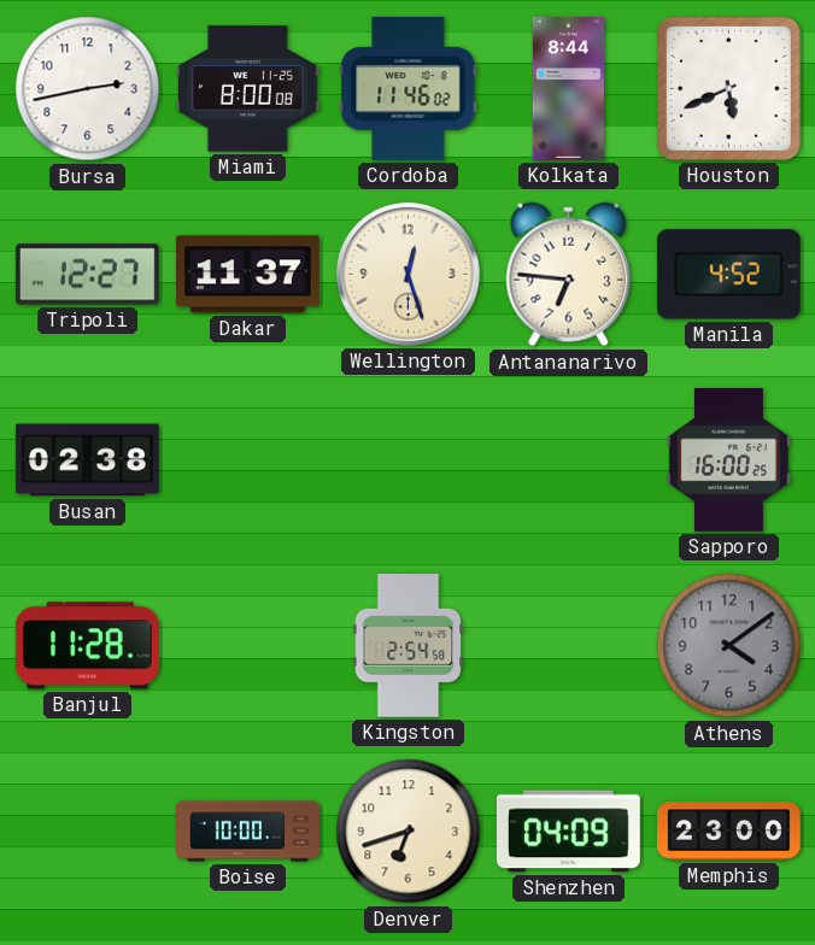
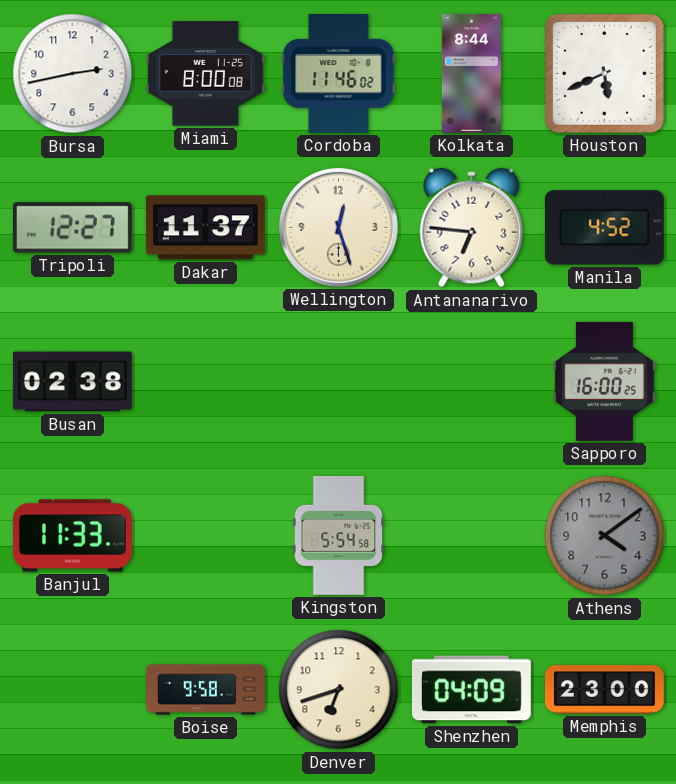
Banjul: 11:28 -> 11:33 (72, 536)
Kingston: 2:54 -> 5:54 (339, 535)
Boise: 10:00 -> 9:58 (206, 690)
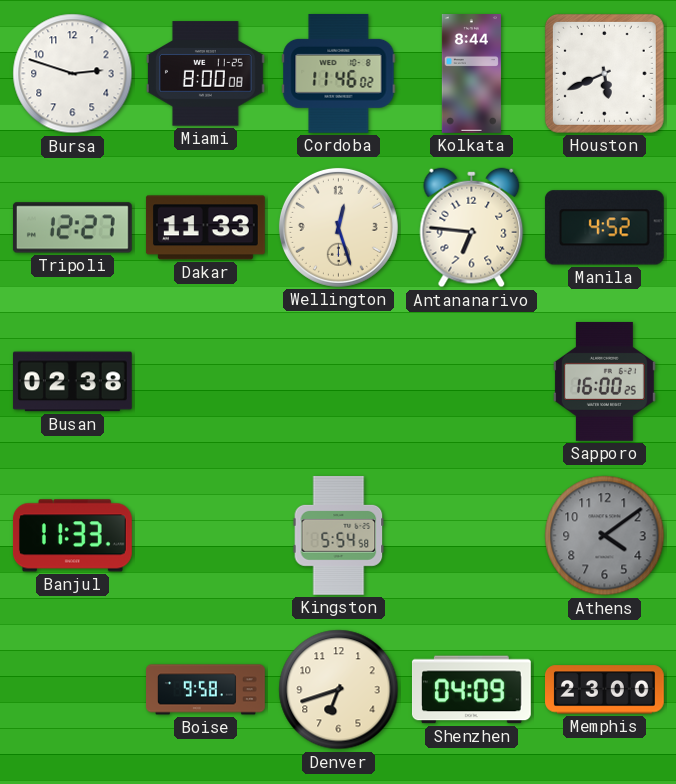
Bursa: 2:43 -> 2:48 (73, 74)
Dakar: 11:37 -> 11:33 (205, 228)
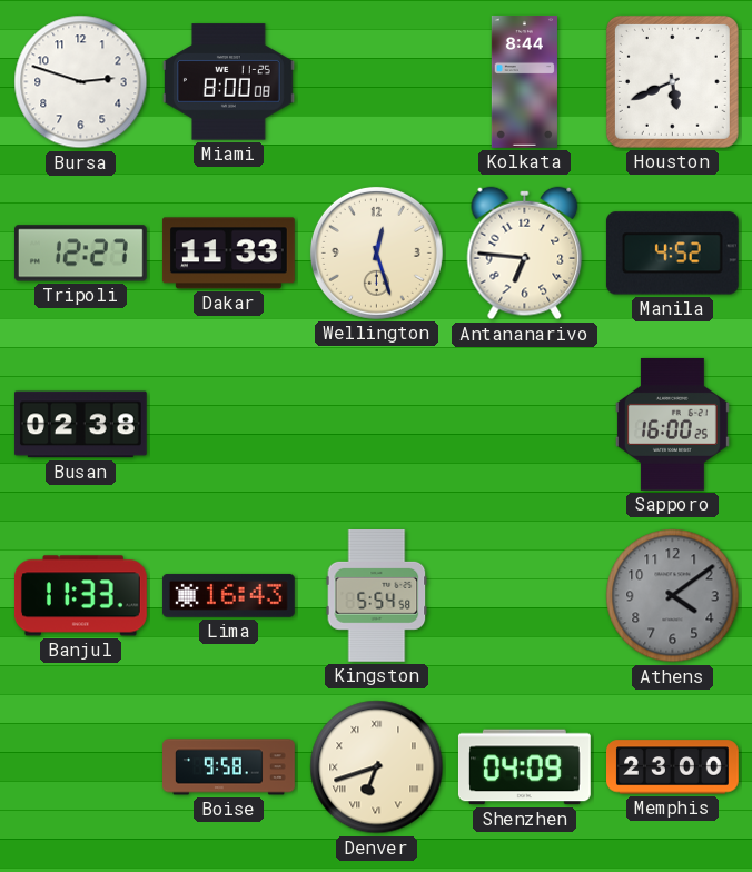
Cordoba: 11:46 -> none (339, 73)
Lima: none -> 16:43 (228, 595)
Denver numerals: Arabic -> Roman (377, 767)
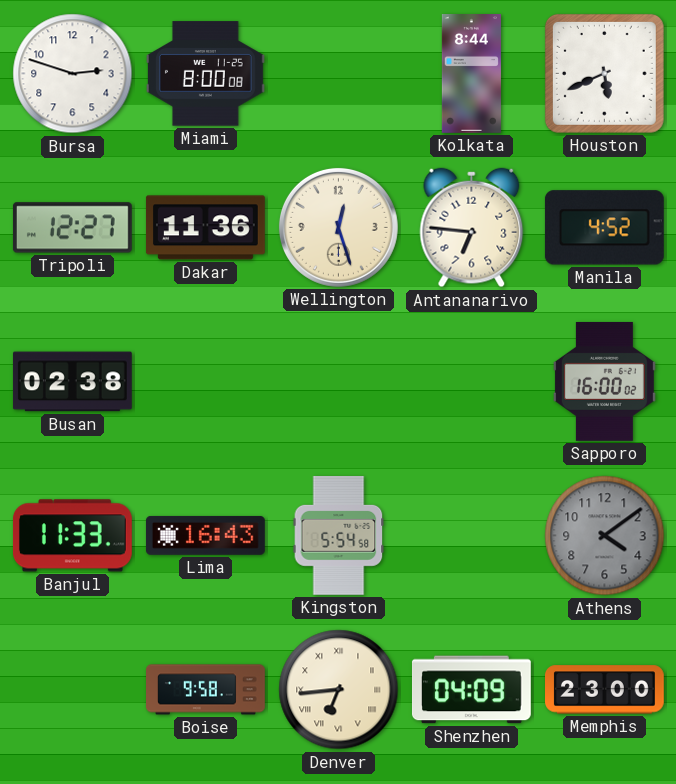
Dakar: 11:33 -> 11:36 (205, 228)
Sapporo: 16:00:25 -> 16:00:02 (604, 381)
Denver: 6:42 -> 6:44 (339, 690)
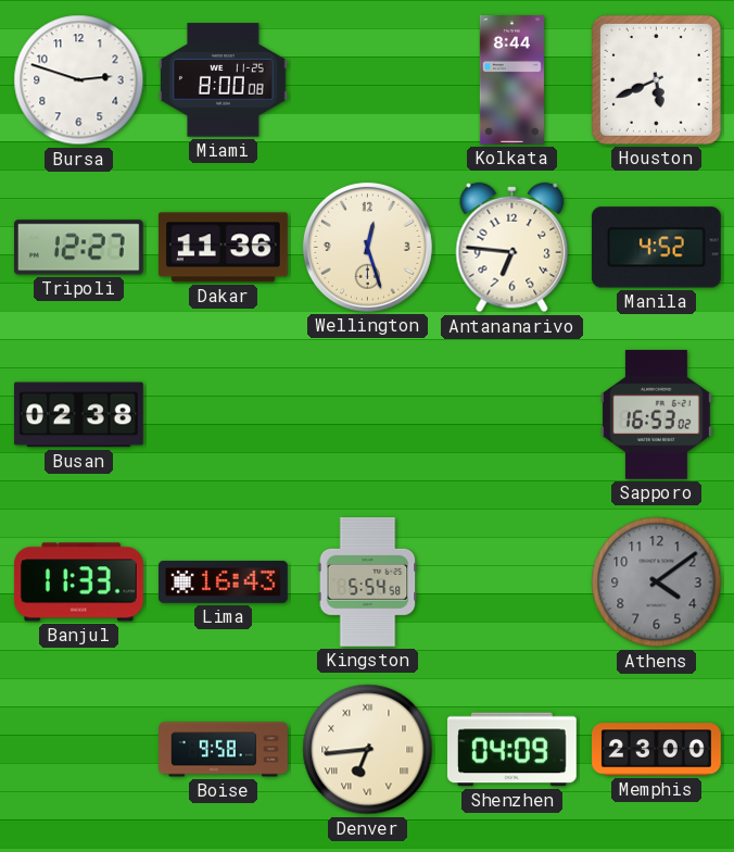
Sapporo: 16:00 -> 16:53 (656, 414)
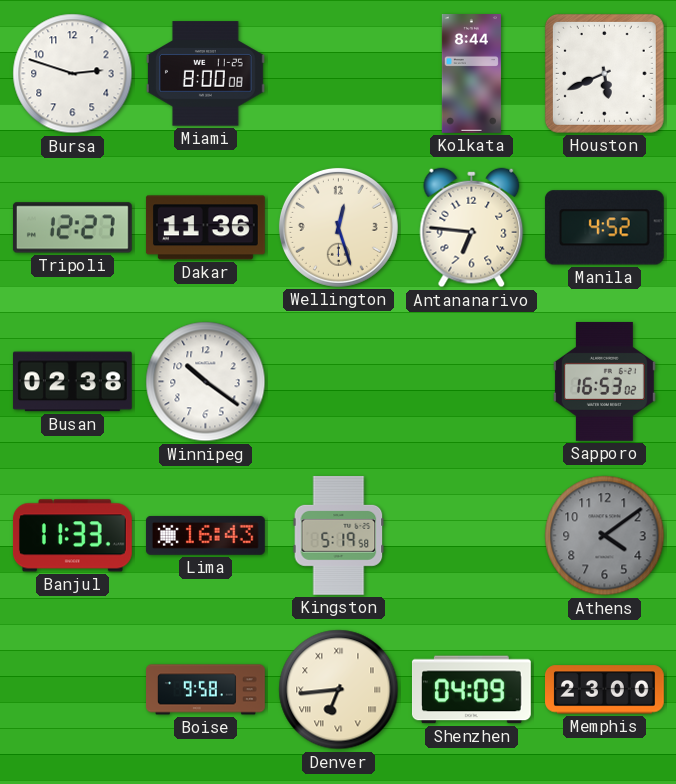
Winnipeg: none -> 10:21 (206, 382)
Kingston: 5:54 -> 5:19 (339, 535)
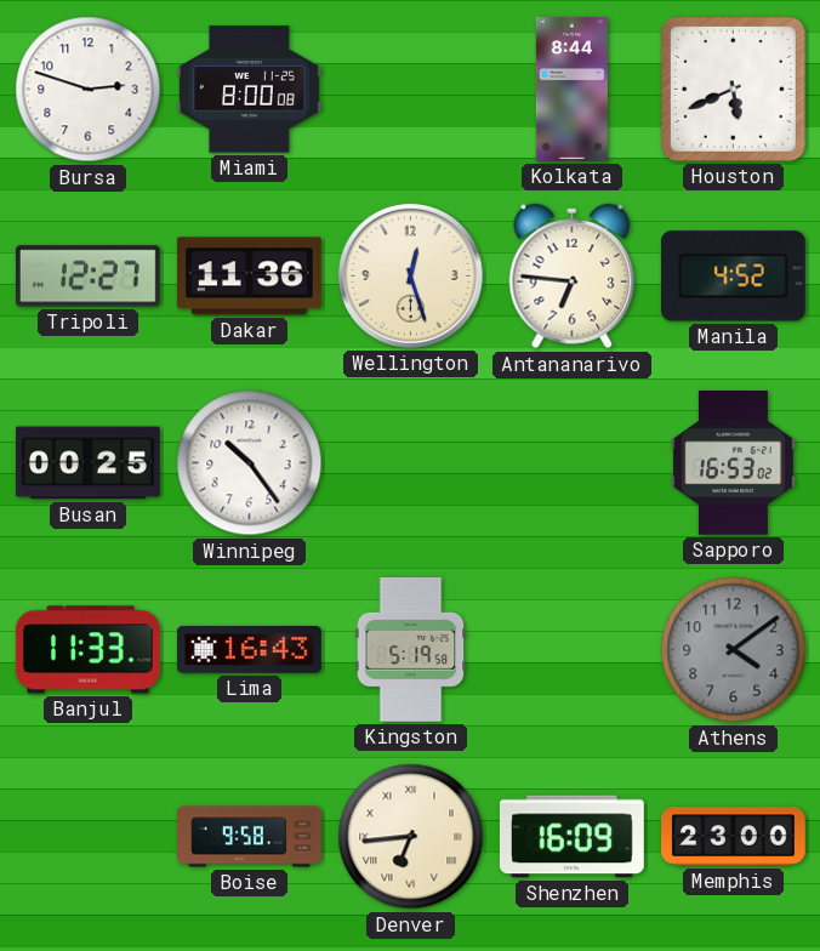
Busan: 02:38 -> 00:25 (87, 463)
Winnipeg: 10:21 -> 10:24 (250, 463)
Shenzhen: 04:09 -> 16:09 (571, 837)
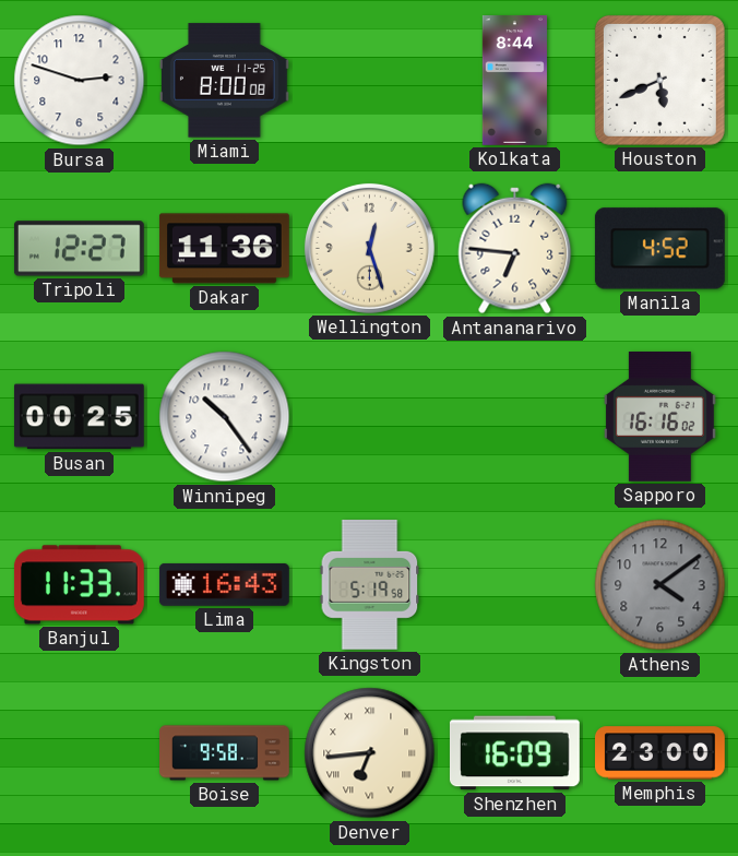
Sapporo: 16:53 -> 16:16 (659, 416)
